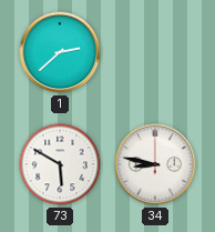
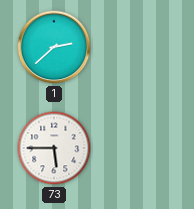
73: 5:50 -> 5:45 (54, 148)
34: 8:47 -> none (155, 164)
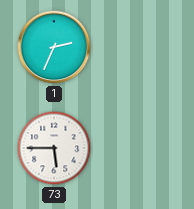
1: 2:38 -> 2:34 (54, 47)
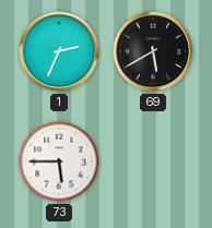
69: none -> 5:40 (153, 51)
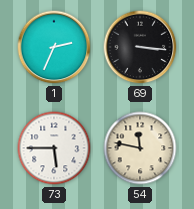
69: 5:40 -> 3:16 (140, 47)
54: none -> 11:47 (140, 148)
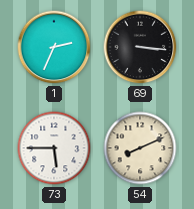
54: 11:47 -> 8:11 (140, 148)
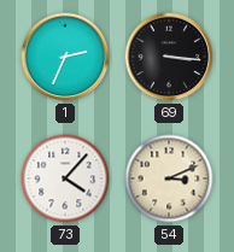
73: 5:45 -> 4:07 (65, 178)
54: 8:11 -> 3:11 (169, 178)
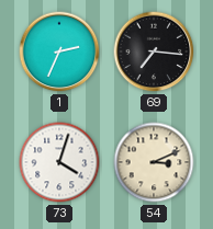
69: 3:16 -> 7:16 (154, 51)
73: 4:07 -> 4:03 (59, 162)
